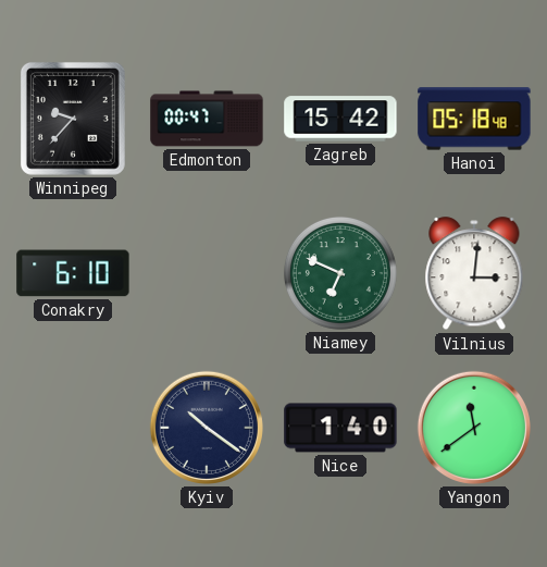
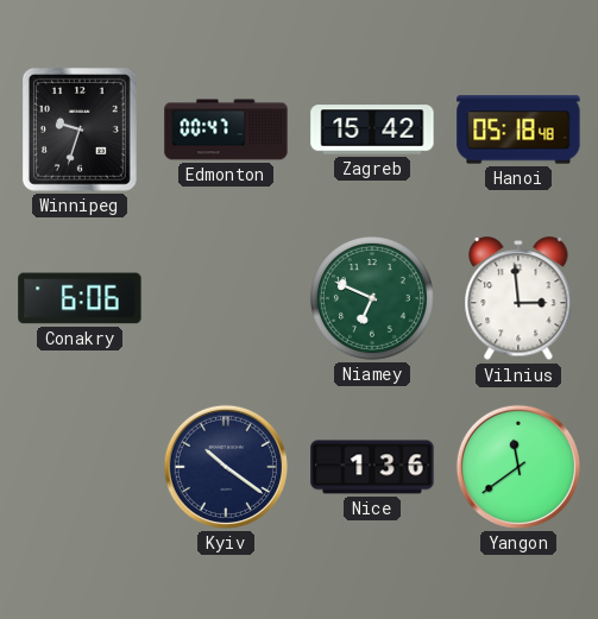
Winnipeg: 9:37 -> 9:33 (80, 130)
Conakry: 6:10 -> 6:06 (80, 298)
Vilnius: 3:01 -> 2:59 (518, 299)
Nice: 1:40 -> 1:36 (372, 467)
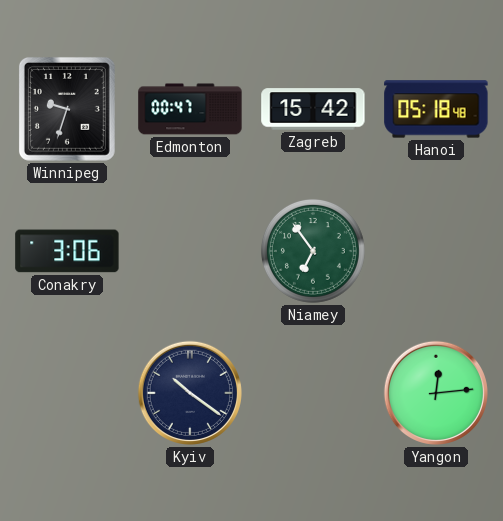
Conakry: 6:06 -> 3:06 (67, 251)
Niamey: 6:49 -> 6:54 (313, 251)
Vilnius: 2:59 -> none (518, 299)
Nice: 1:36 -> none (372, 467)
Yangon: 11:39 -> 12:14 (436, 393)
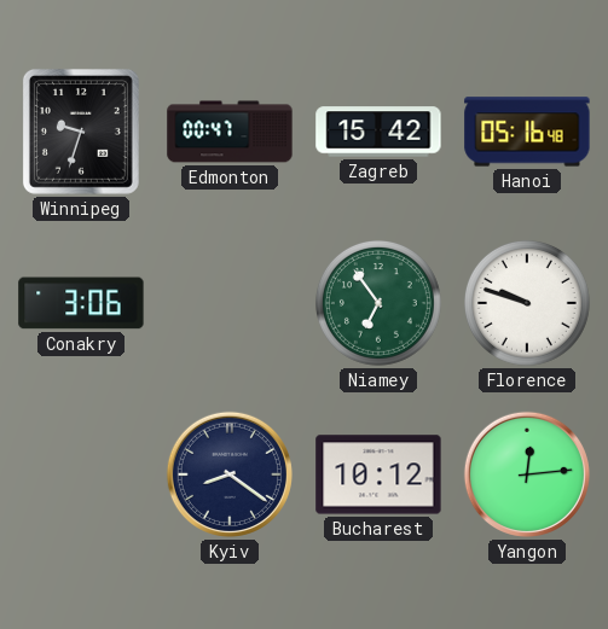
Hanoi: 05:18 -> 05:16 (527, 132)
Florence: none -> 9:48 (527, 303)
Kyiv: 10:21 -> 8:21 (230, 474)
Bucharest: none -> 10:12 (378, 474)
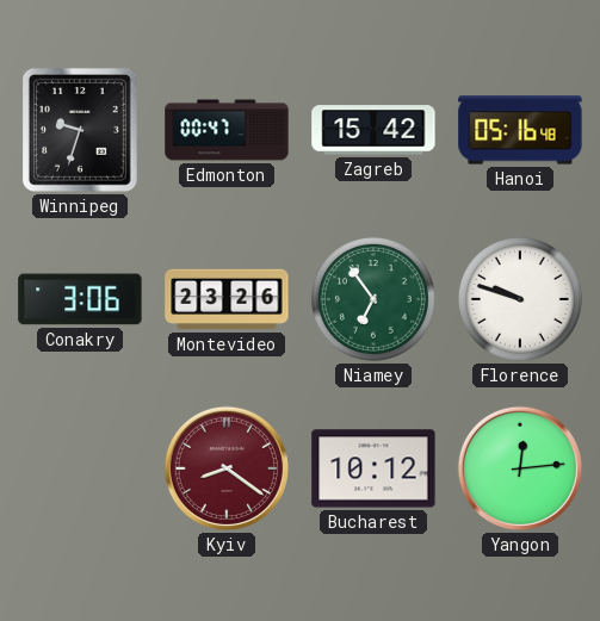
Montevideo: none -> 23:26 (227, 299)
Kyiv dial: navy -> burgundy (227, 468)
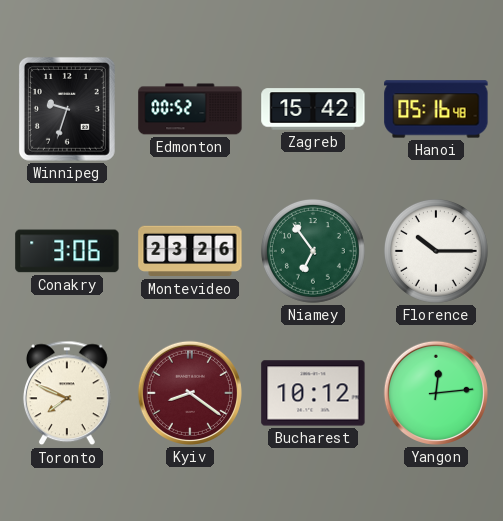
Edmonton: 00:47 -> 00:52 (190, 109)
Florence: 9:48 -> 10:15 (436, 251)
Toronto: none -> 7:49 (67, 393)
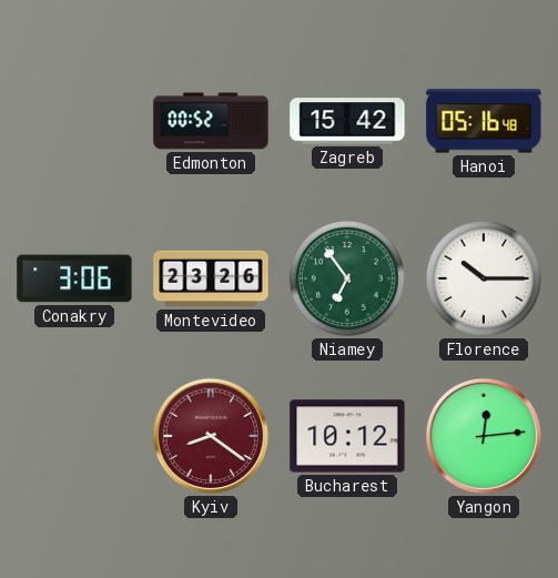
Winnipeg: 9:33 -> none (67, 109)
Toronto: 7:49 -> none (67, 393)
